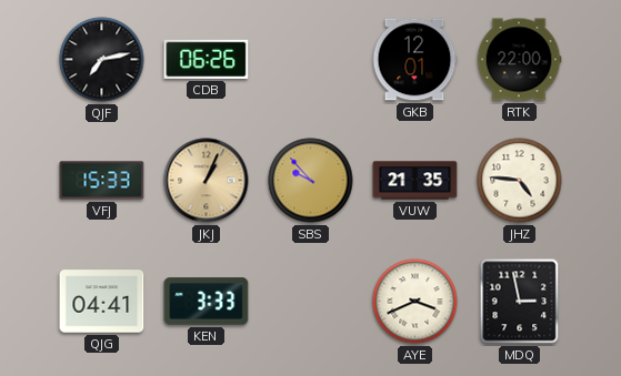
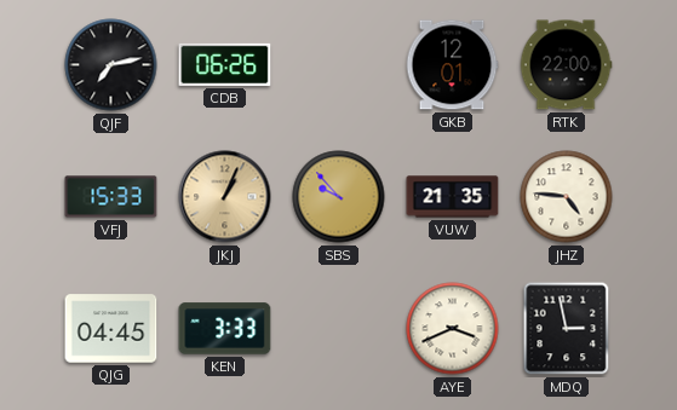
QJG: 04:41 -> 04:45 (111, 329)
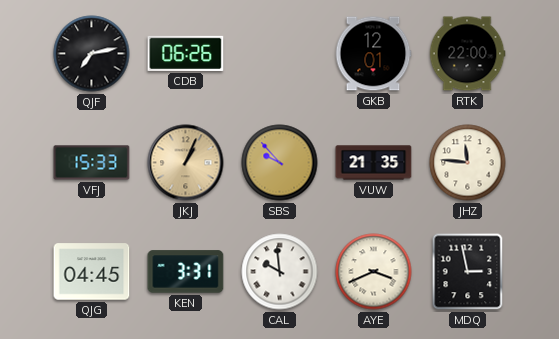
JHZ: 4:46 -> 11:46 (468, 163)
KEN: 3:33 -> 3:31 (186, 272)
CAL: none -> 9:59 (280, 272)
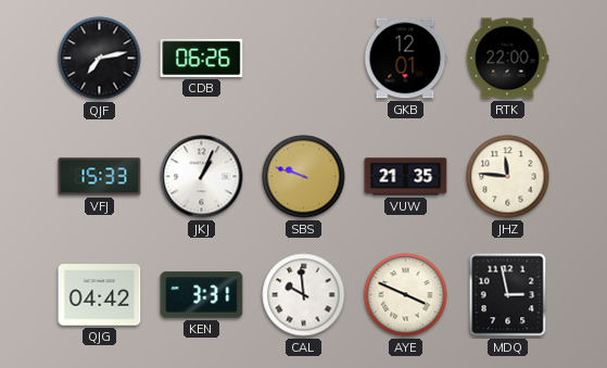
JKJ dial: champagne -> white (202, 177)
SBS: 9:53 -> 9:48 (304, 177)
QJG: 04:45 -> 04:42 (100, 295)
AYE: 3:41 -> 3:49 (406, 295)
